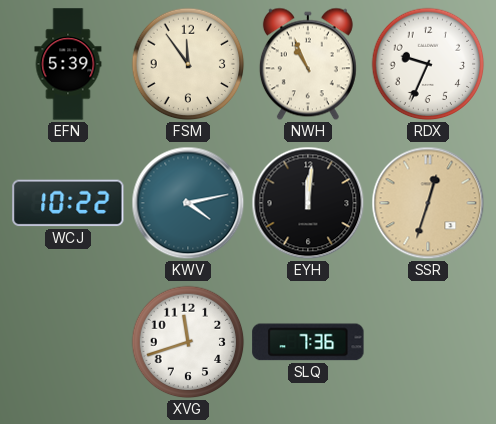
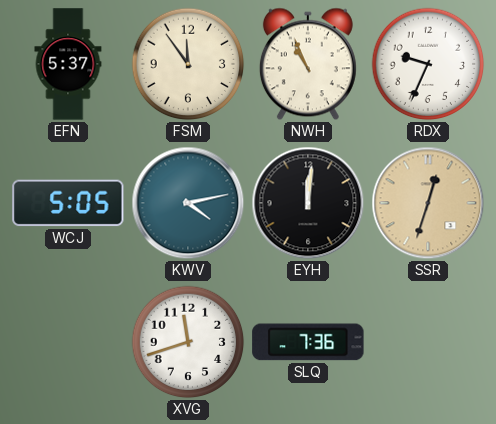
EFN: 5:39 -> 5:37 (68, 64)
WCJ: 10:22 -> 5:05 (68, 203)
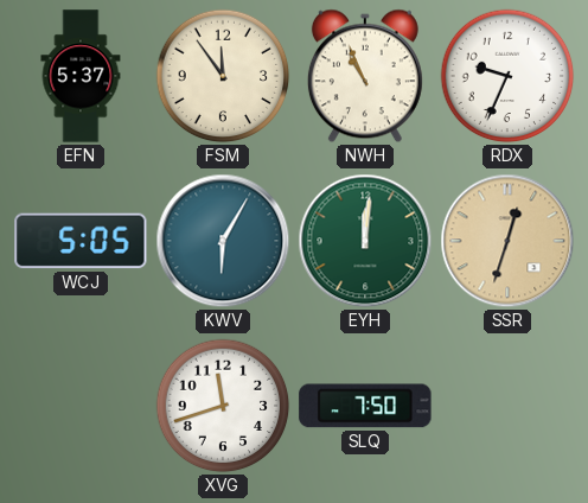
KWV: 4:13 -> 6:05 (223, 241)
EYH dial: black -> green (365, 241)
SLQ: 7:36 -> 7:50 (365, 406)
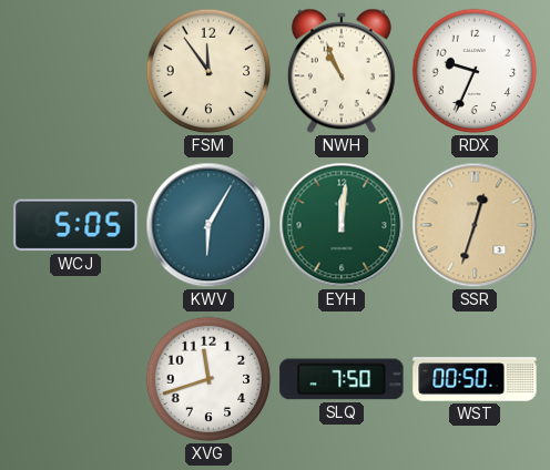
EFN: 5:37 -> none (81, 76)
WST: none -> 00:50 (475, 379)
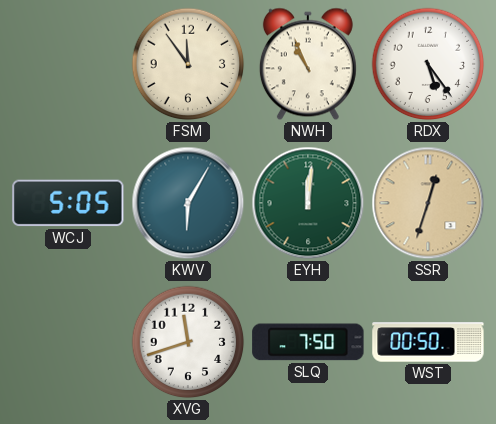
RDX: 9:34 -> 5:24 (428, 64)
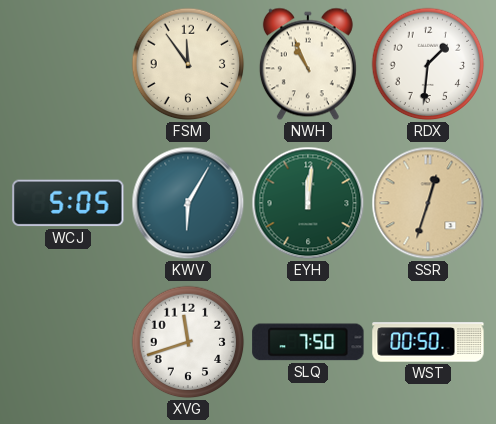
RDX: 5:24 -> 1:31 (428, 64)
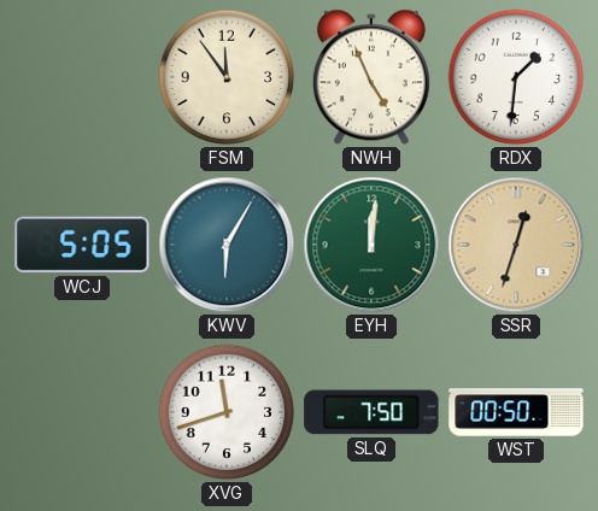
NWH: 10:56 -> 4:56 (371, 77)
